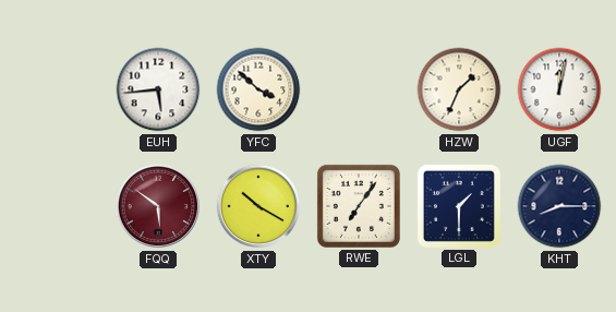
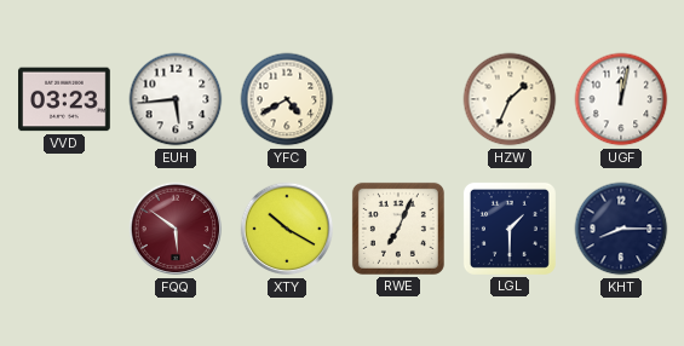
VVD: none -> 03:23 (65, 99)
YFC: 3:52 -> 4:40 (287, 99)
RWE: 7:06 -> 7:04 (398, 229)
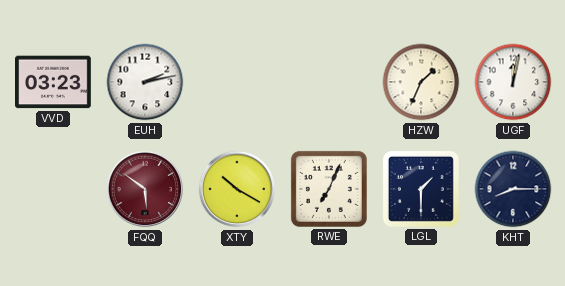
EUH: 5:44 -> 2:13 (145, 82)
YFC: 4:40 -> none (287, 99)
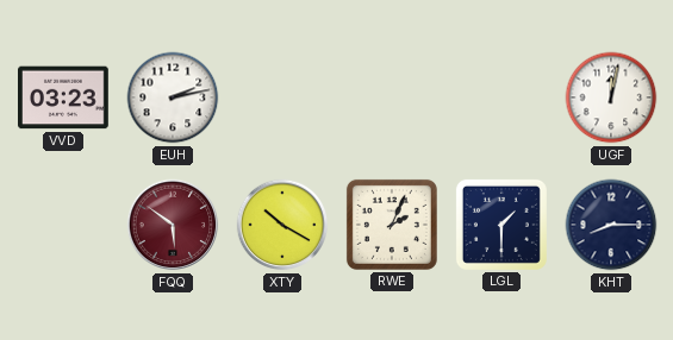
HZW: 1:34 -> none (421, 82)
RWE: 7:04 -> 2:04 (392, 225)
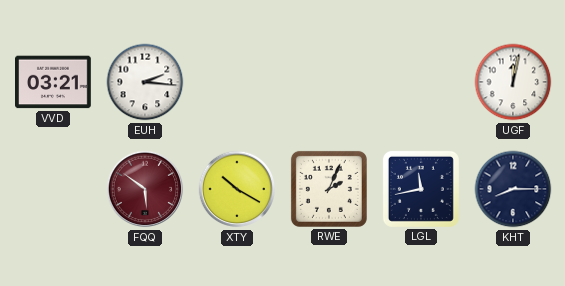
VVD: 03:23 -> 03:21 (54, 82)
EUH: 2:13 -> 2:16 (145, 82)
LGL: 1:30 -> 11:43 (421, 189)
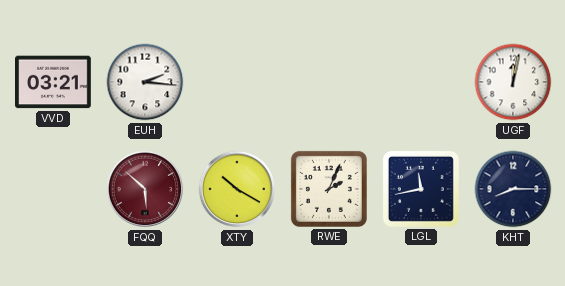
FQQ: 5:51 -> 5:52 (145, 189)
